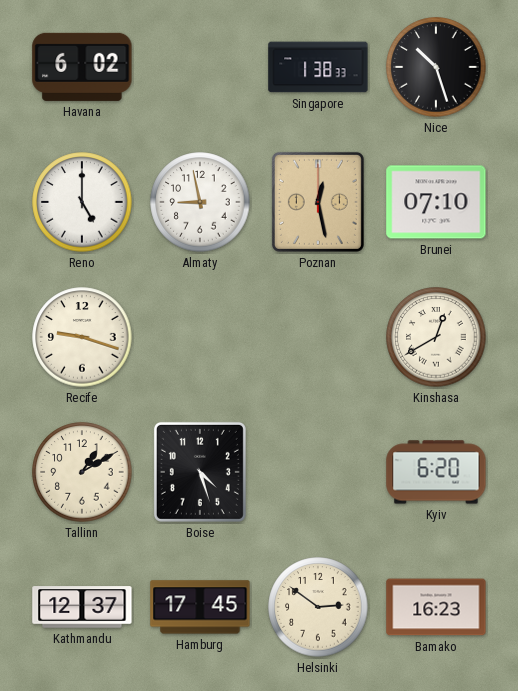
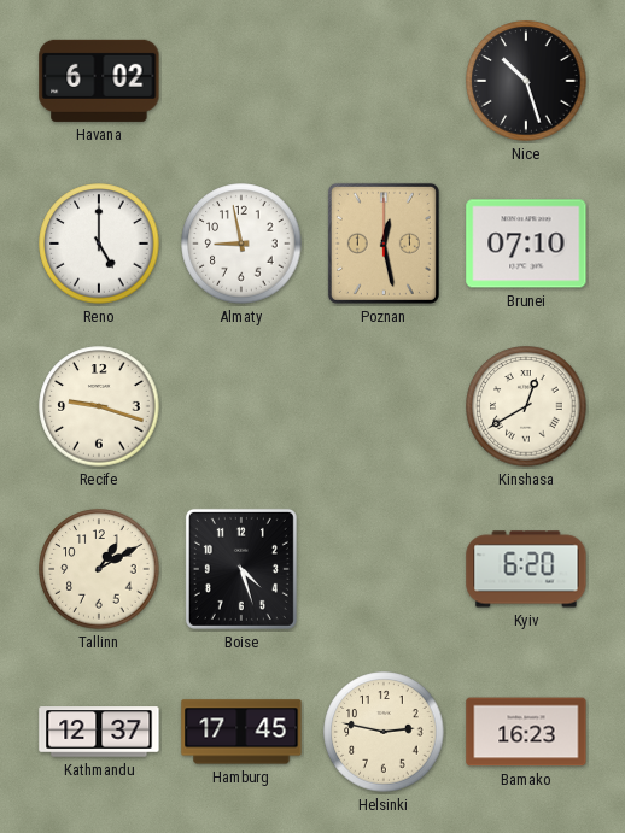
Singapore: 1:38 -> none (318, 67)
Helsinki: 2:51 -> 2:47 (384, 732)
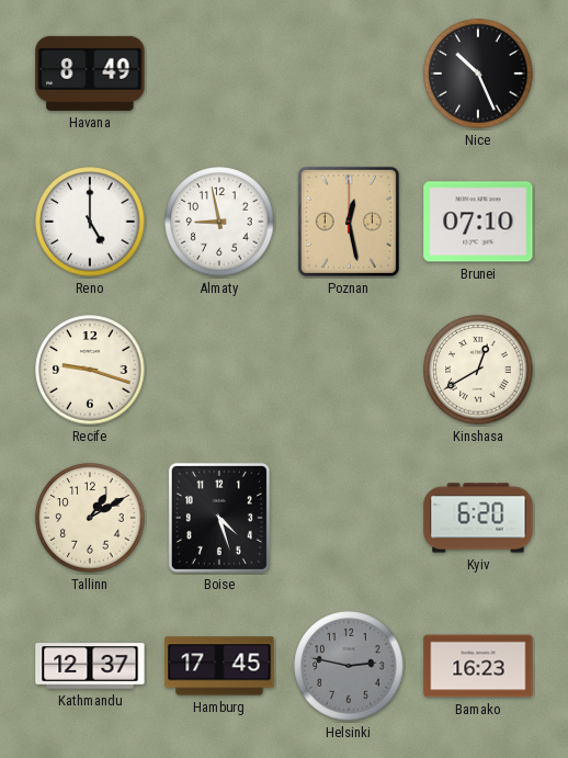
Havana: 6:02 -> 8:49 (90, 73)
Nice: 10:27 -> 10:26 (478, 73)
Helsinki dial: cream -> grey (349, 666)
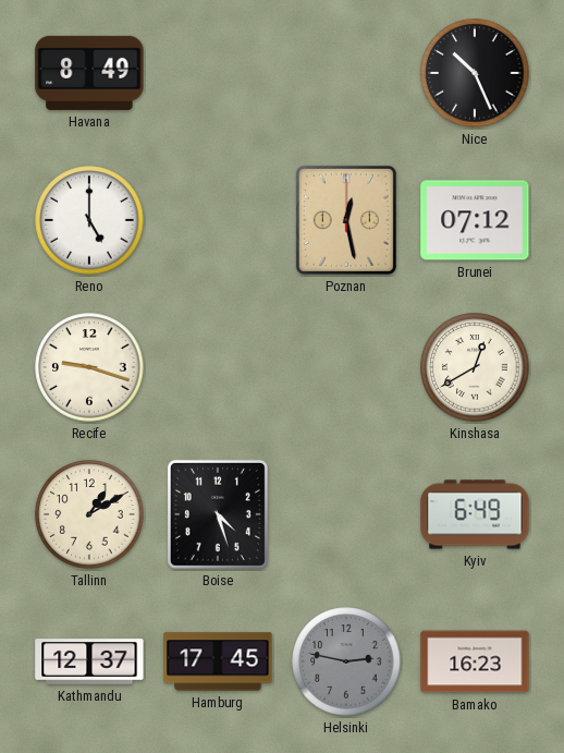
Almaty: 8:58 -> none (219, 222)
Brunei: 07:10 -> 07:12 (475, 220)
Kyiv: 6:20 -> 6:49 (475, 514)
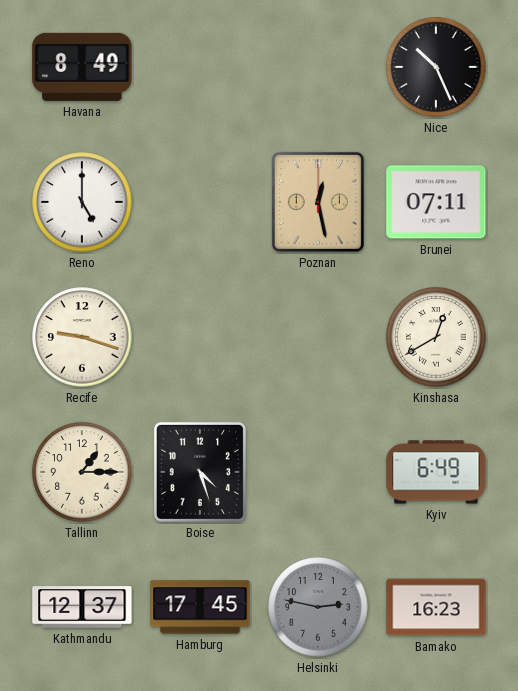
Brunei: 07:12 -> 07:11 (436, 202)
Tallinn: 1:10 -> 1:15 (82, 472)
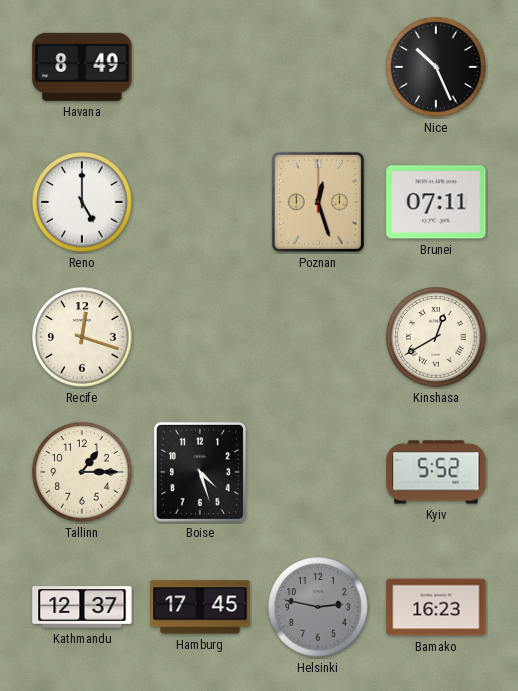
Poznan: 12:28 -> 12:27 (318, 202)
Recife: 9:18 -> 12:18 (82, 337)
Kyiv: 6:49 -> 5:52 (436, 472)
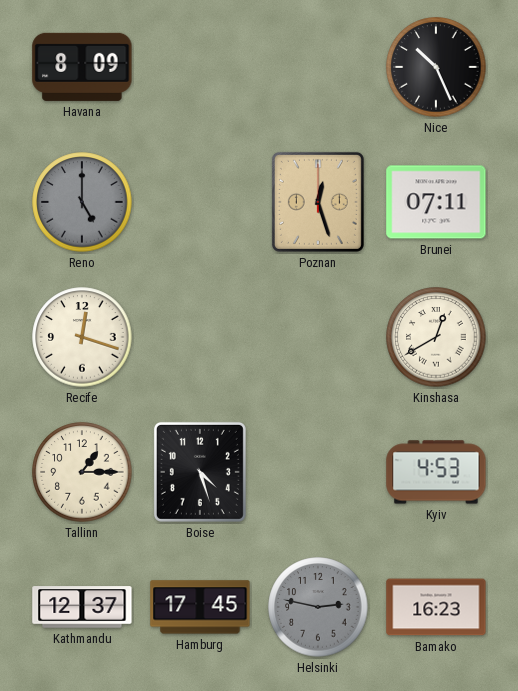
Havana: 8:49 -> 8:09 (82, 67)
Reno dial: white -> grey (82, 202)
Kyiv: 5:52 -> 4:53 (436, 472)
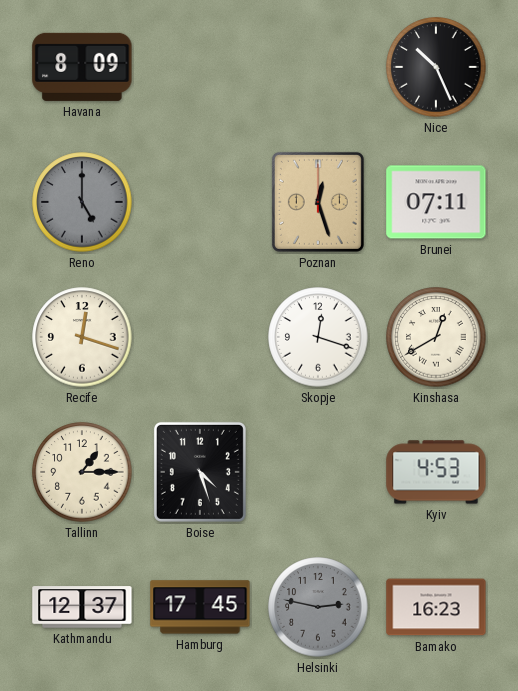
Skopje: none -> 12:18 (318, 337)
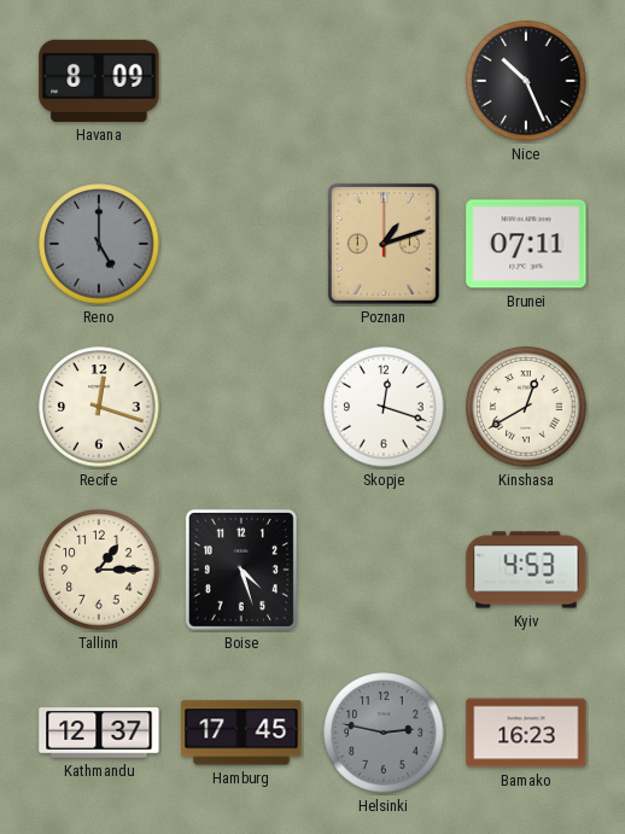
Poznan: 12:27 -> 1:12 (384, 244)
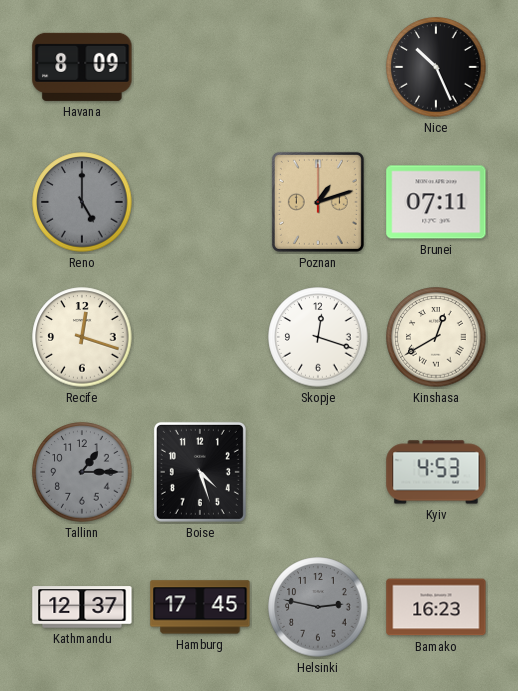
Tallinn dial: cream -> grey (82, 472)
